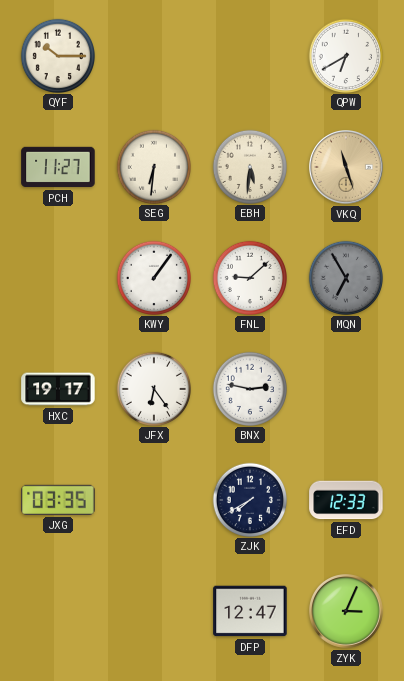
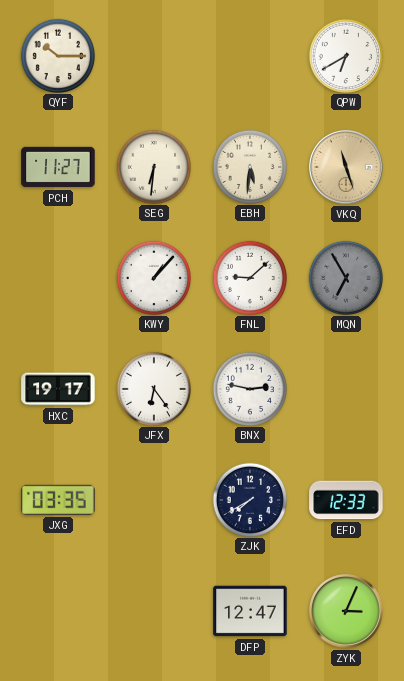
KWY: 1:06 -> 1:07 (153, 277)
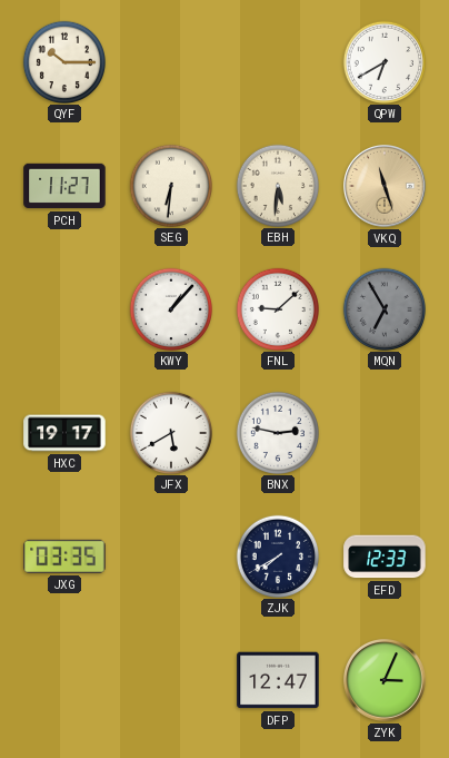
JFX: 6:24 -> 5:40 (170, 432)
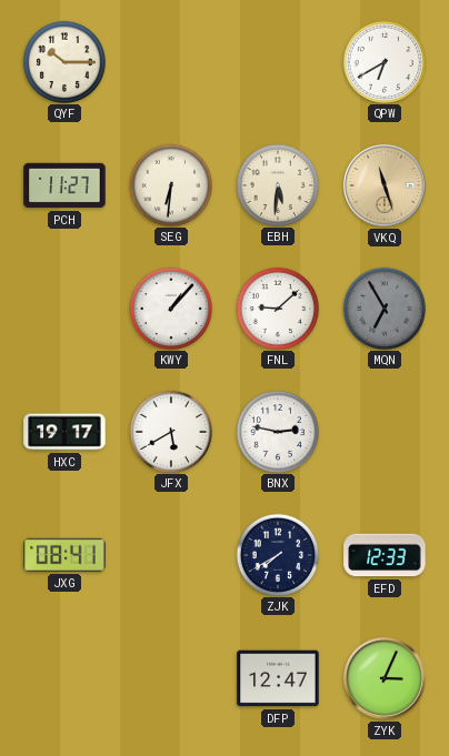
JXG: 03:35 -> 08:41 (64, 555)
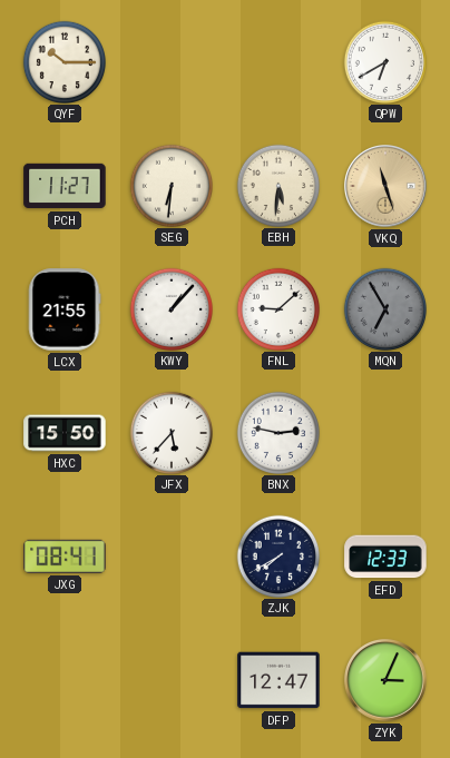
LCX: none -> 21:55 (65, 309)
HXC: 19:17 -> 15:50 (65, 433)
JFX: 5:40 -> 5:37 (170, 432)
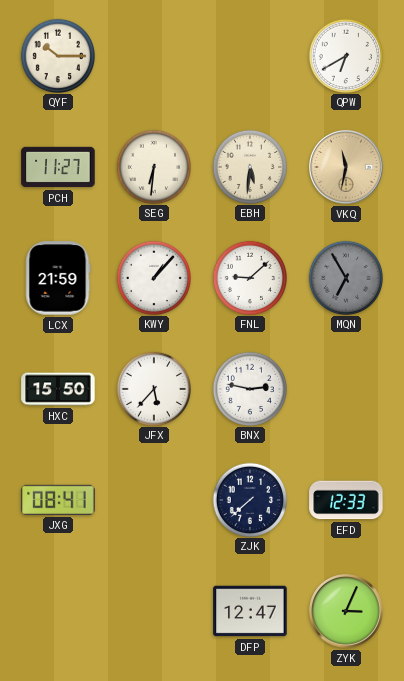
VKQ: 11:27 -> 11:32 (347, 168)
LCX: 21:55 -> 21:59 (58, 278)
ZJK: 7:40 -> 7:38 (249, 499)
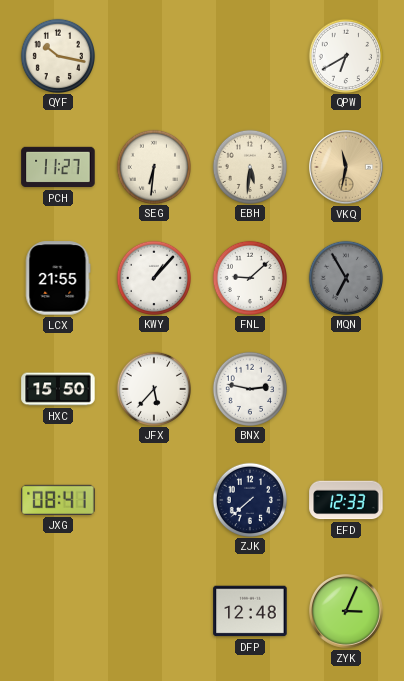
QYF: 10:15 -> 10:17 (57, 55)
LCX: 21:59 -> 21:55 (58, 278)
DFP: 12:47 -> 12:48 (250, 611)
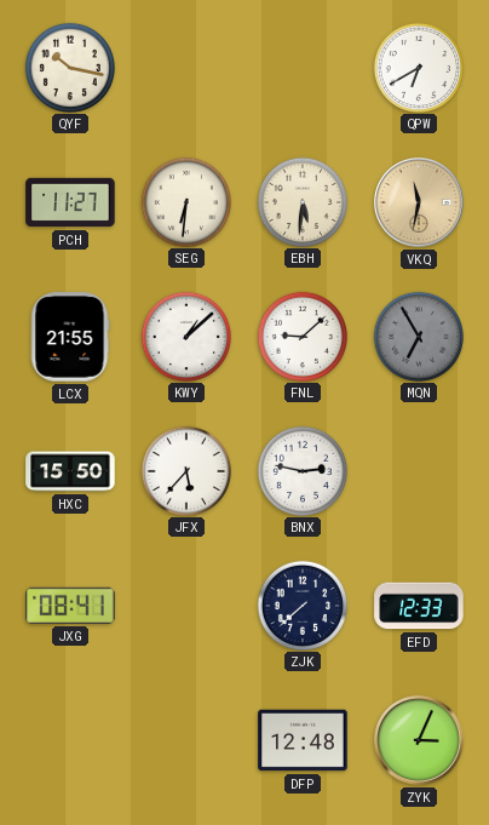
KWY: 1:07 -> 1:08 (185, 336)
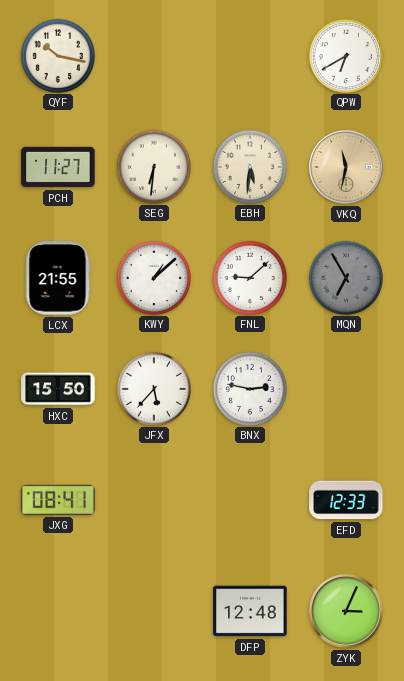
ZJK: 7:38 -> none (301, 605)
